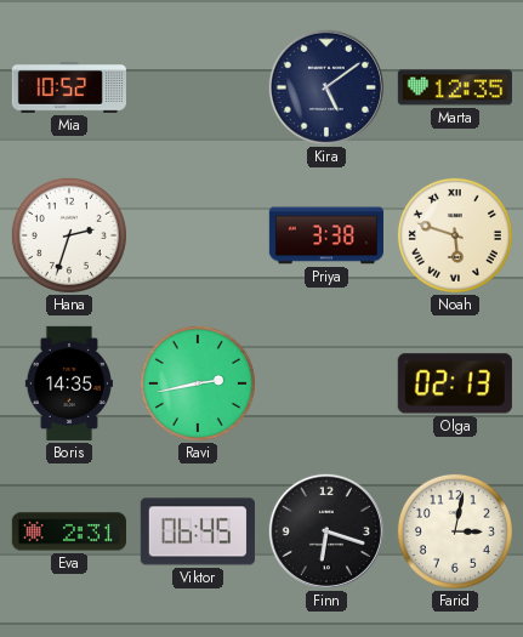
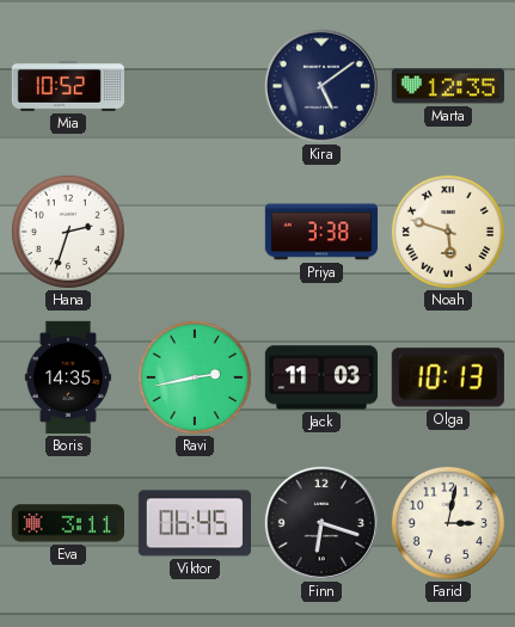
Jack: none -> 11:03 (321, 377)
Olga: 02:13 -> 10:13 (448, 377)
Eva: 2:31 -> 3:11 (68, 523)
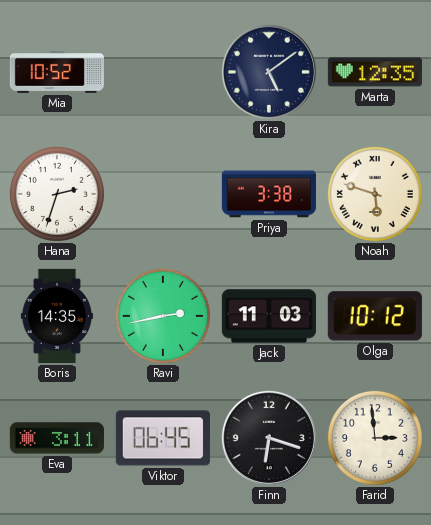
Olga: 10:13 -> 10:12 (375, 316)
Farid: 3:02 -> 2:59 (375, 438)
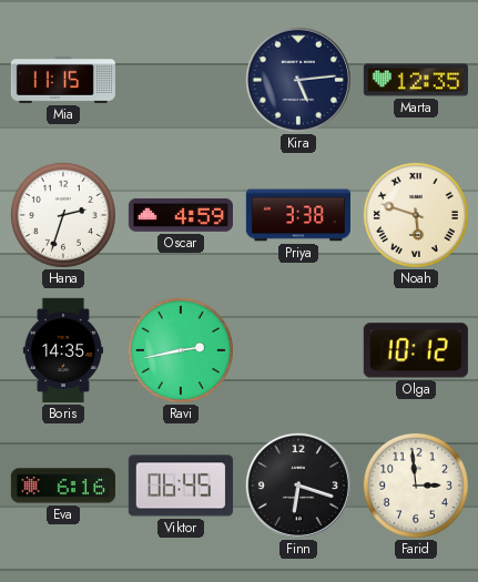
Mia: 10:52 -> 11:15 (63, 81)
Kira: 5:09 -> 5:14 (298, 80)
Oscar: none -> 4:59 (181, 215)
Jack: 11:03 -> none (269, 316)
Eva: 3:11 -> 6:16 (63, 486)
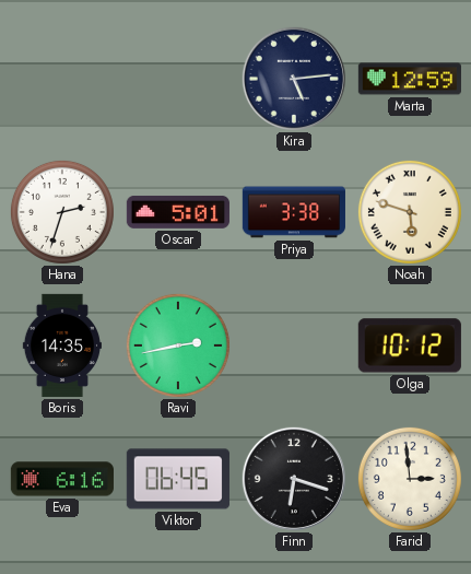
Mia: 11:15 -> none (63, 81)
Marta: 12:35 -> 12:59 (410, 79)
Oscar: 4:59 -> 5:01 (178, 212)
